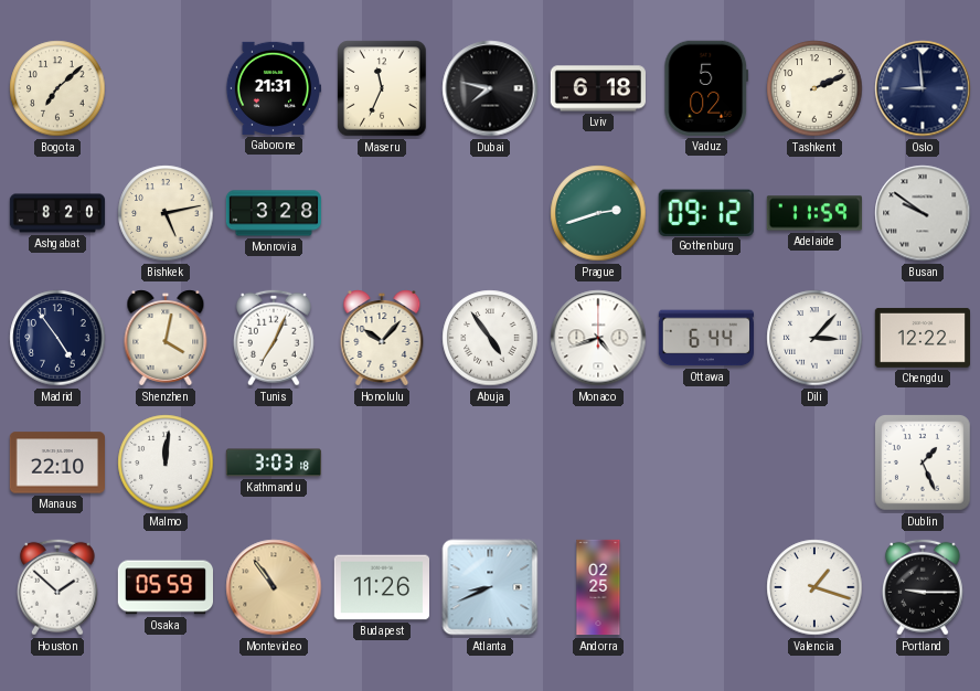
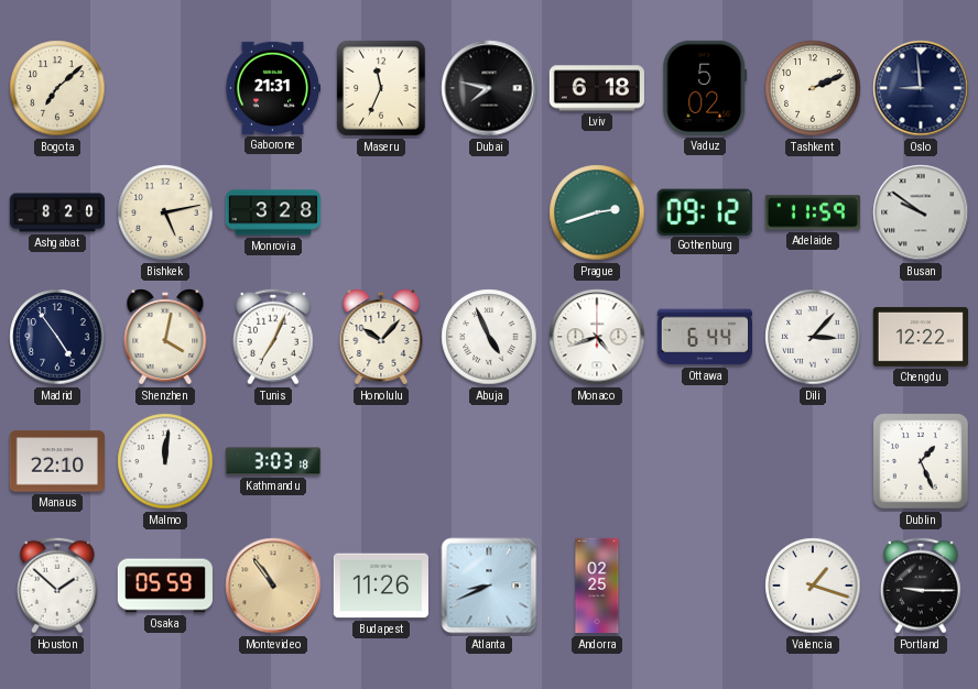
Abuja: 4:54 -> 4:56 (489, 337)
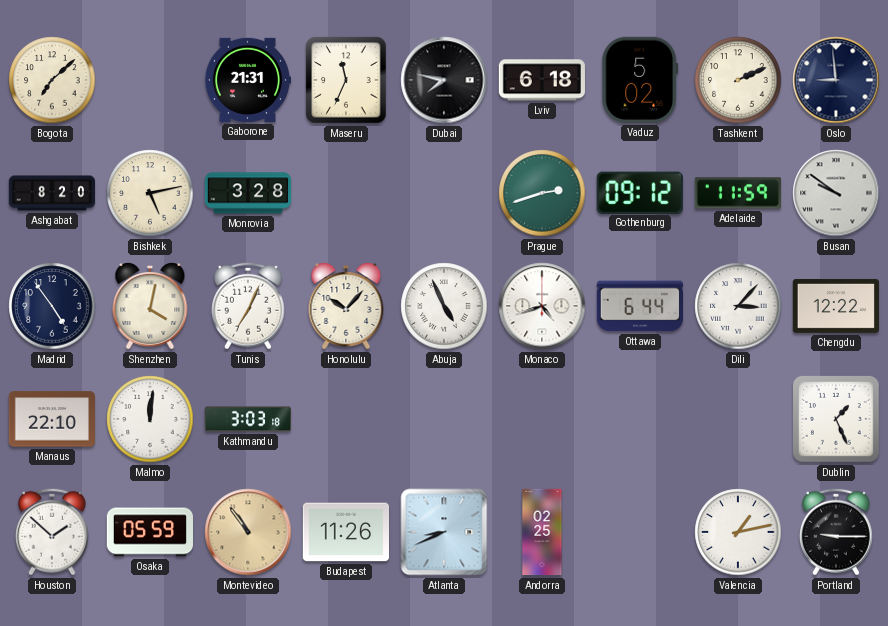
Valencia: 1:18 -> 1:13 (738, 532)
